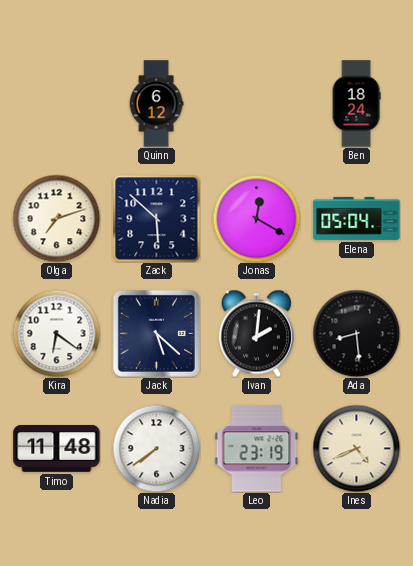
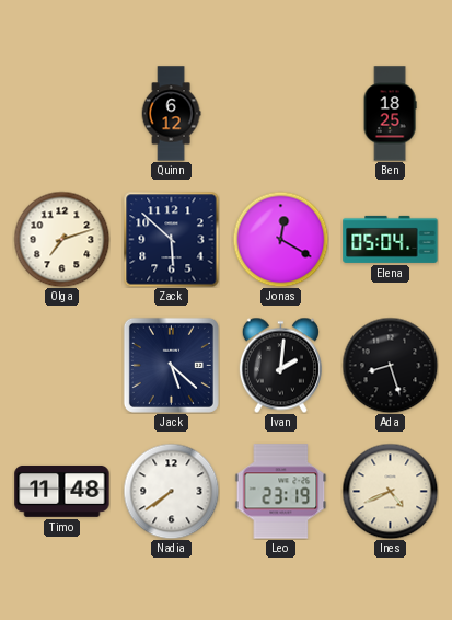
Ben: 18:24 -> 18:25 (390, 114)
Kira: 6:21 -> none (56, 333)
Ada: 8:29 -> 8:27 (390, 365)
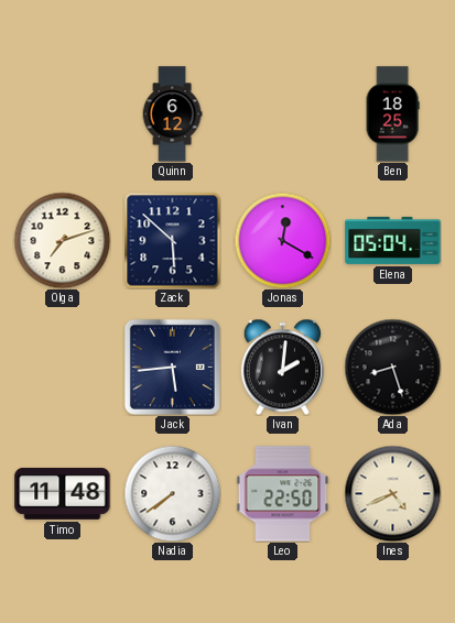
Jack: 5:22 -> 5:44 (172, 367)
Leo: 23:19 -> 22:50 (283, 494)
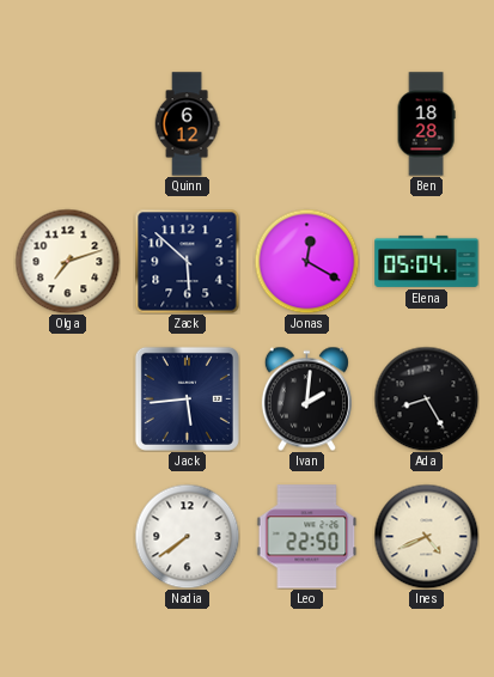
Ben: 18:25 -> 18:28 (426, 124)
Ada: 8:27 -> 8:25 (426, 398)
Timo: 11:48 -> none (63, 493)
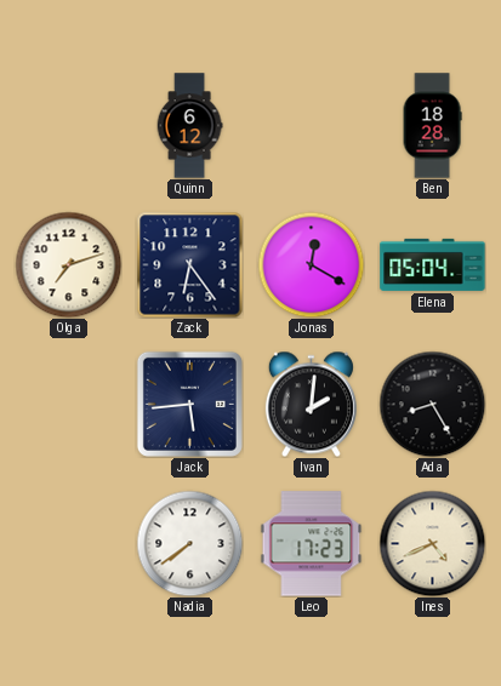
Zack: 5:52 -> 6:24 (189, 264)
Leo: 22:50 -> 17:23 (312, 544)
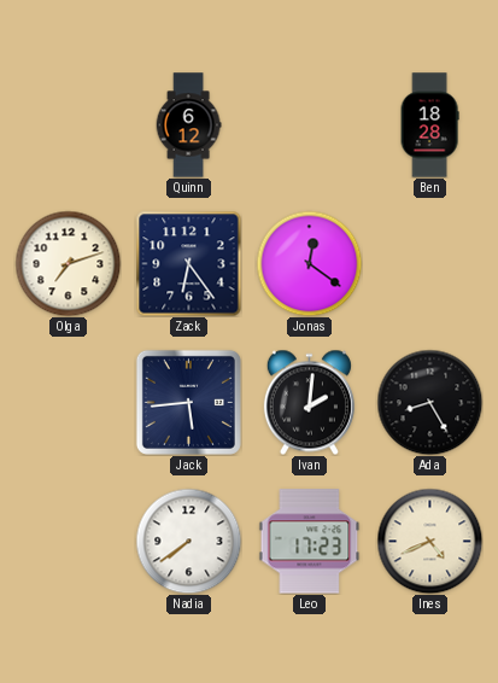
Jonas: 12:20 -> 12:21 (309, 263)
Elena: 05:04 -> none (433, 264)
